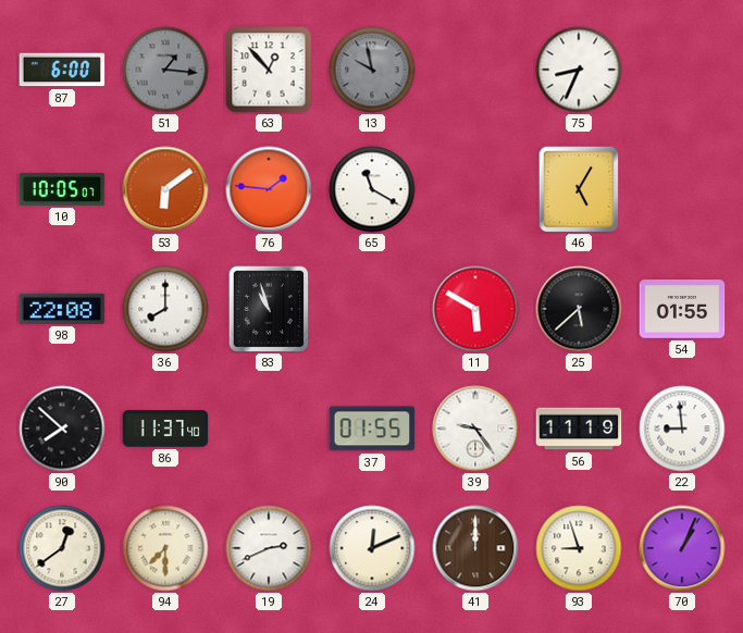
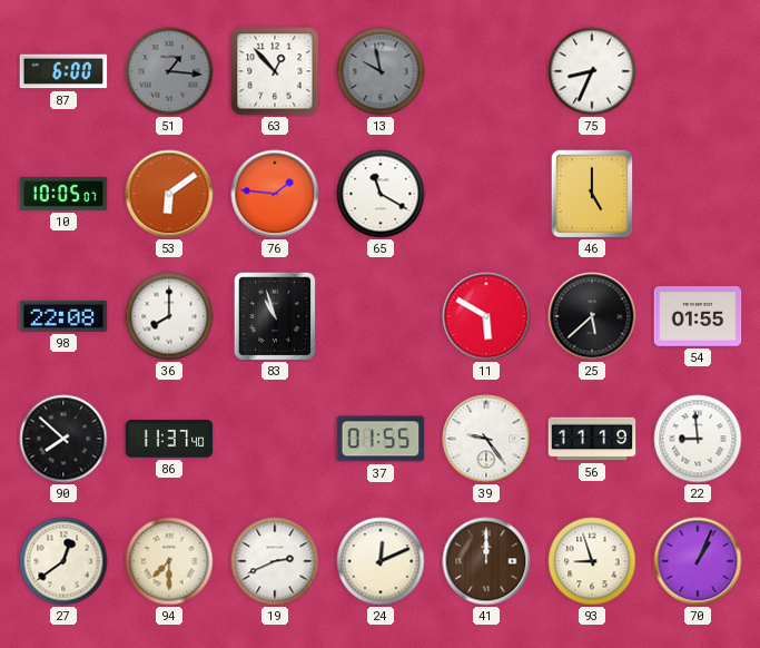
46: 5:05 -> 5:00 (592, 194)
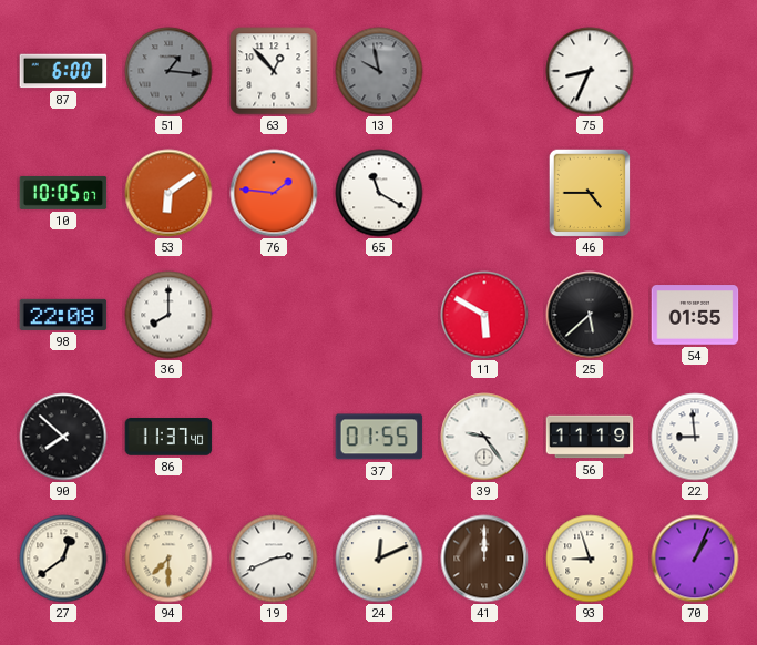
46: 5:00 -> 4:45 (590, 193)
83: 10:57 -> none (275, 316)
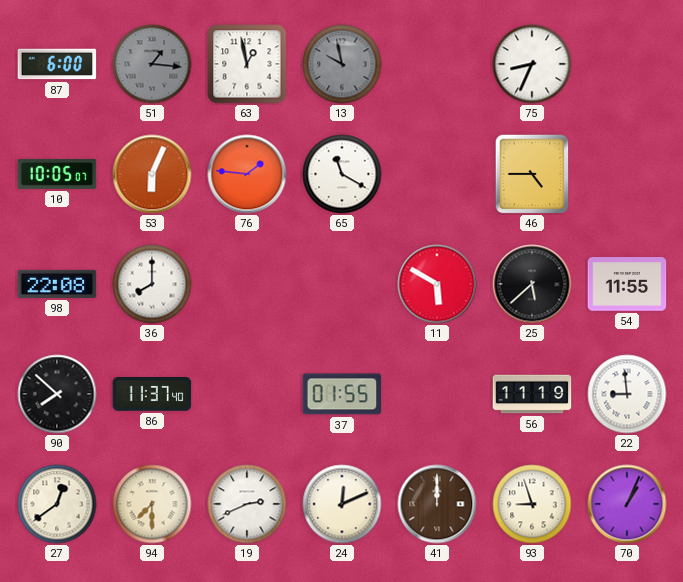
63: 12:53 -> 12:58 (247, 64)
53: 6:09 -> 6:04 (152, 174)
54: 01:55 -> 11:55 (627, 284)
39: 9:24 -> none (484, 437)
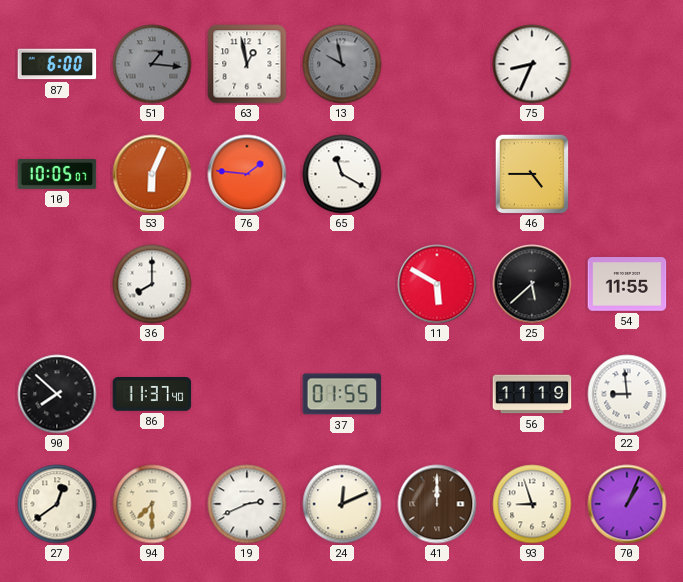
98: 22:08 -> none (57, 284)
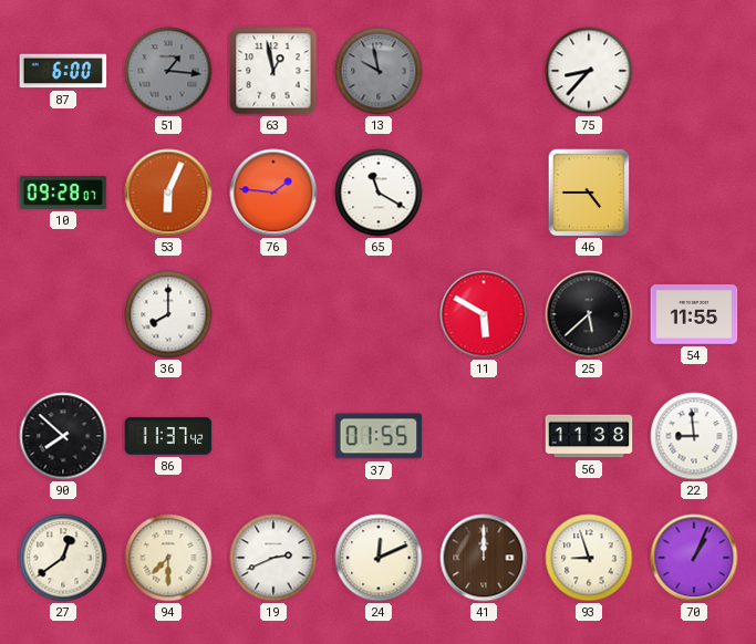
75: 8:34 -> 8:37 (589, 71)
10: 10:05 -> 09:28 (63, 193)
86: 11:37:40 -> 11:37:42 (168, 436)
56: 11:19 -> 11:38 (589, 436)
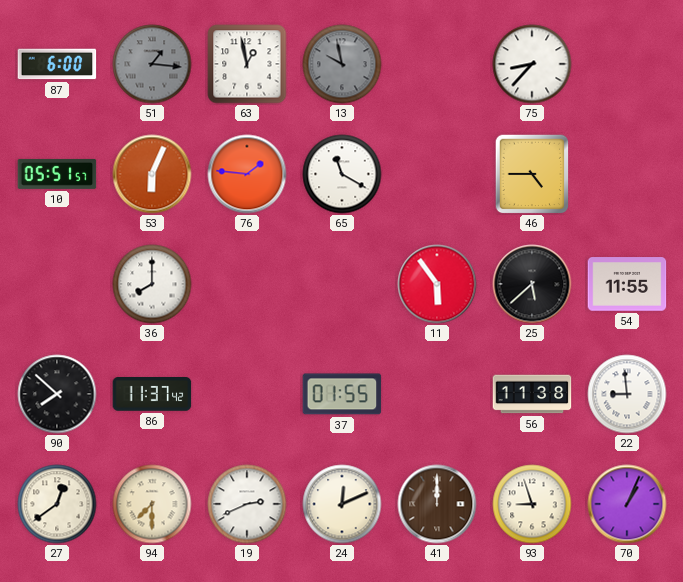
10: 09:28 -> 05:51 (57, 174)
11: 5:50 -> 5:54 (437, 284)
